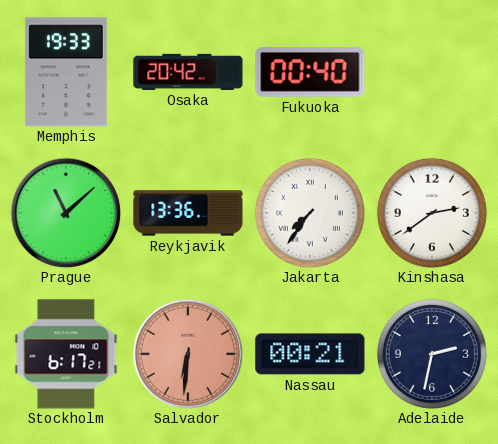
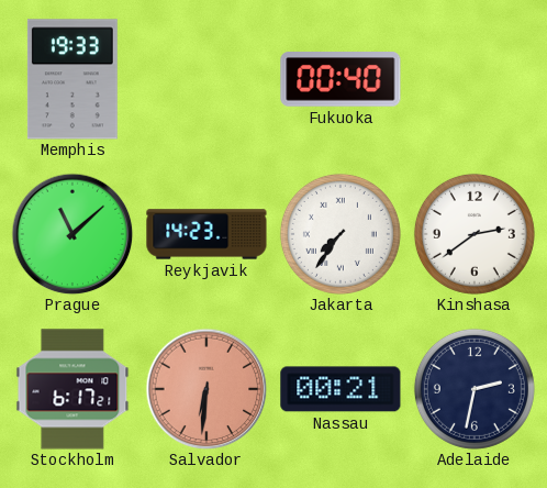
Osaka: 20:42 -> none (188, 72)
Reykjavik: 13:36 -> 14:23 (206, 234)
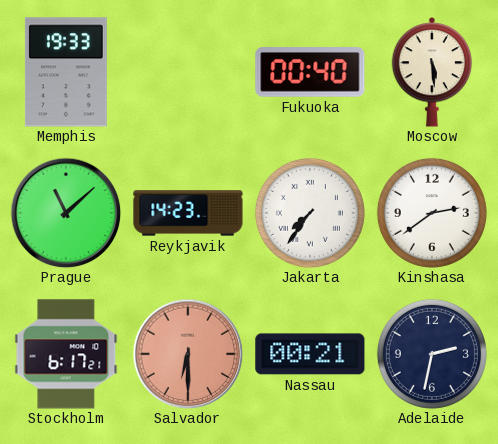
Moscow: none -> 5:29 (432, 72)
Salvador: 6:31 -> 6:30 (188, 354)
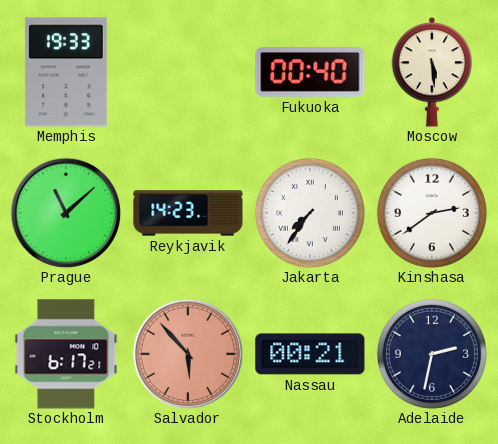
Salvador: 6:30 -> 5:53 (188, 354)
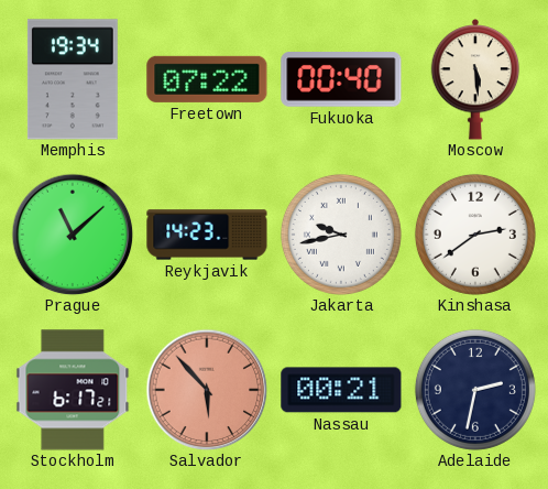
Memphis: 19:33 -> 19:34 (73, 79)
Freetown: none -> 07:22 (207, 79)
Jakarta: 7:36 -> 9:43 (341, 235)
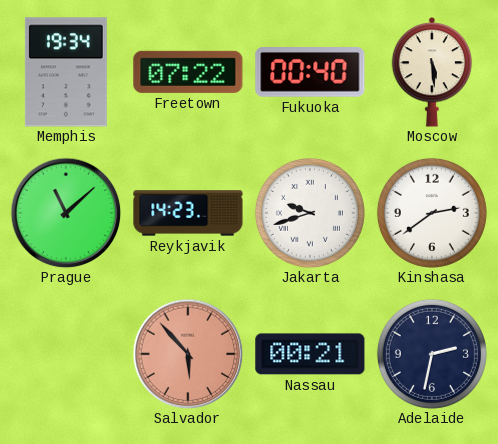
Jakarta: 9:43 -> 9:42 (310, 213)
Stockholm: 6:17 -> none (73, 390)
